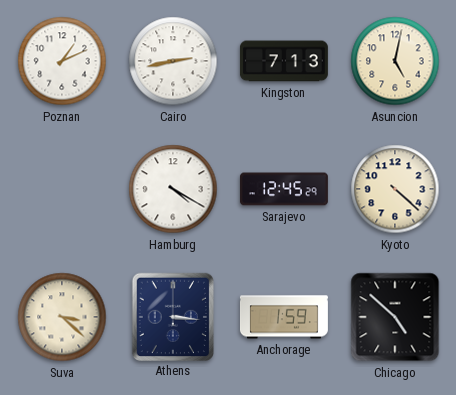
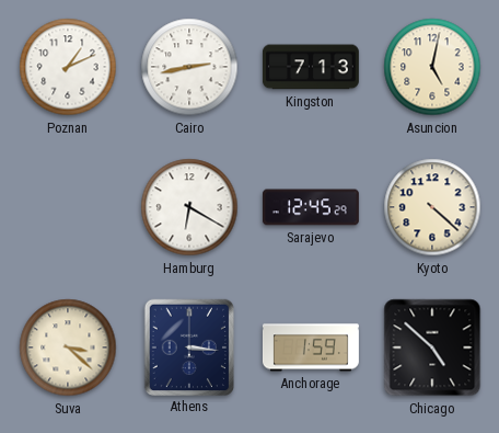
Hamburg: 4:20 -> 6:20 (189, 207)
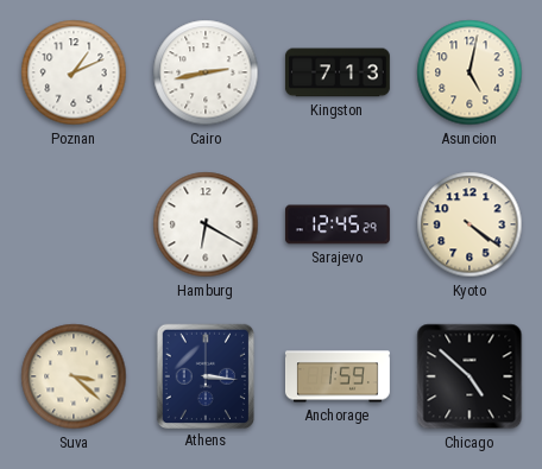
Kyoto: 4:22 -> 4:21 (469, 224)
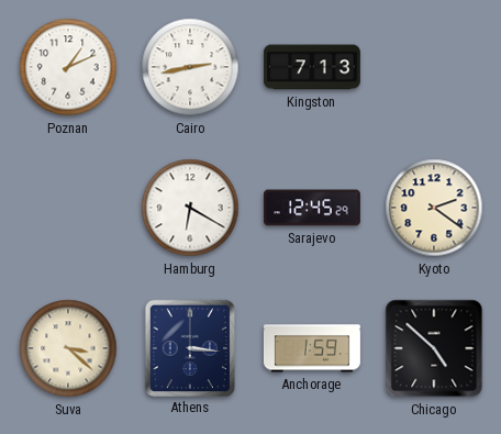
Asuncion: 5:02 -> none (469, 72)
Kyoto: 4:21 -> 2:21 (434, 208)
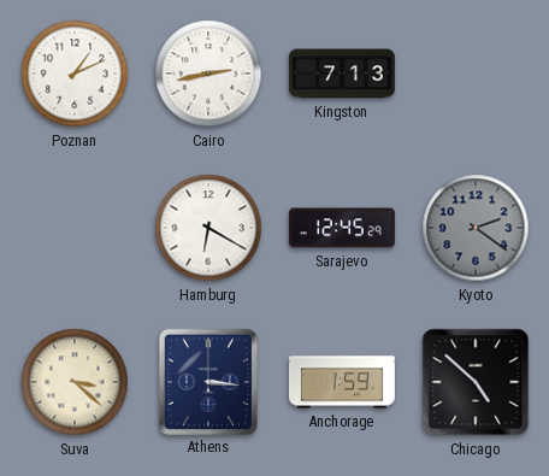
Kyoto dial: cream -> grey (476, 228)
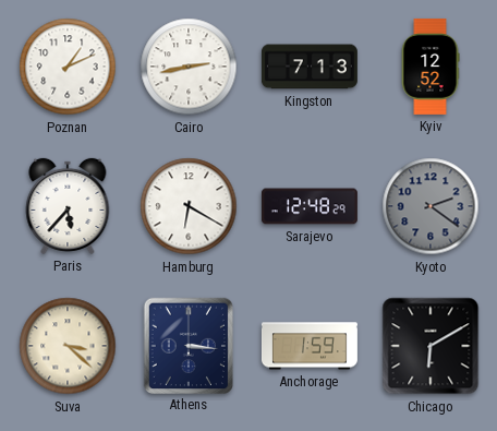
Kyiv: none -> 12:52 (431, 67)
Paris: none -> 5:37 (68, 206)
Sarajevo: 12:45 -> 12:48 (310, 206)
Chicago: 4:52 -> 6:10 (431, 346)
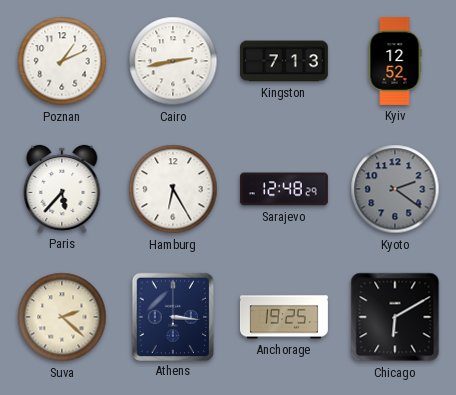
Hamburg: 6:20 -> 6:25 (173, 189)
Suva: 3:22 -> 2:22 (62, 317)
Anchorage: 1:59 -> 19:25 (284, 317)
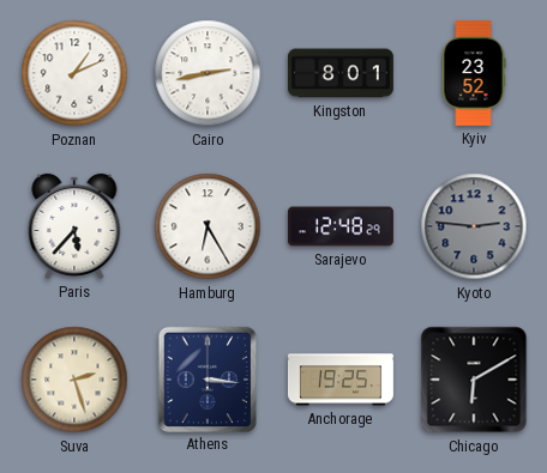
Kingston: 7:13 -> 8:01 (341, 73)
Kyiv: 12:52 -> 23:52 (474, 73)
Kyoto: 2:21 -> 2:46 (474, 226)
Suva: 2:22 -> 2:27 (74, 380)
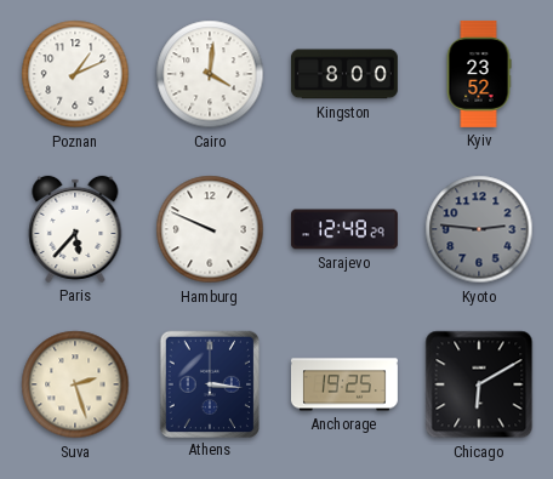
Cairo: 2:43 -> 4:01 (210, 74)
Kingston: 8:01 -> 8:00 (344, 74)
Hamburg: 6:25 -> 9:49 (210, 229)
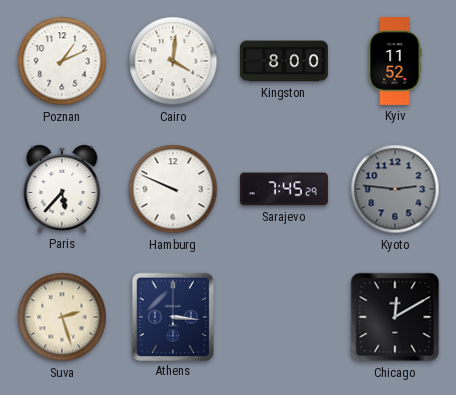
Kyiv: 23:52 -> 11:52 (395, 61)
Sarajevo: 12:48 -> 7:45 (284, 189)
Anchorage: 19:25 -> none (344, 384)
Chicago: 6:10 -> 12:10 (395, 317)
